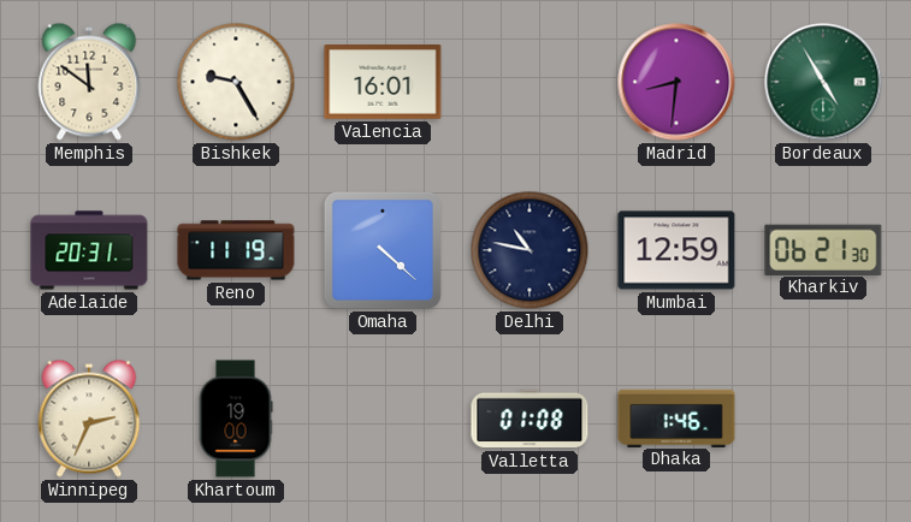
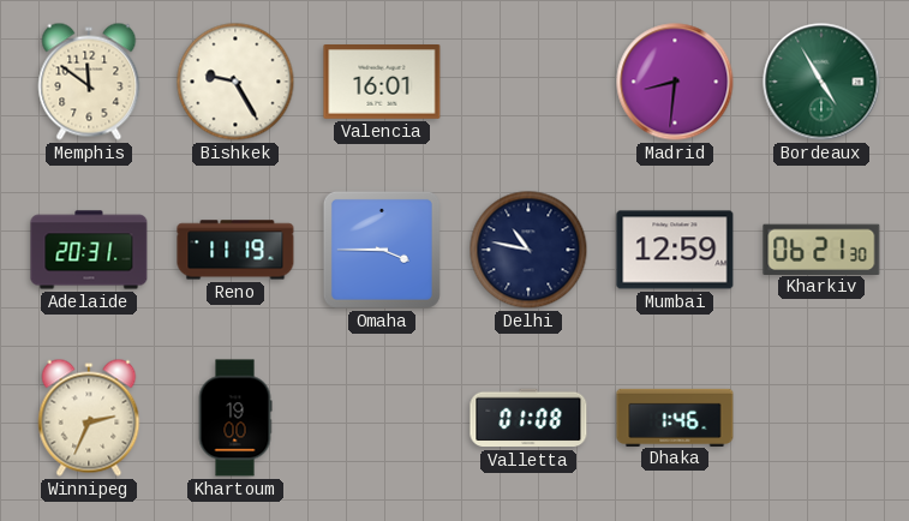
Omaha: 4:22 -> 3:45 (382, 250)
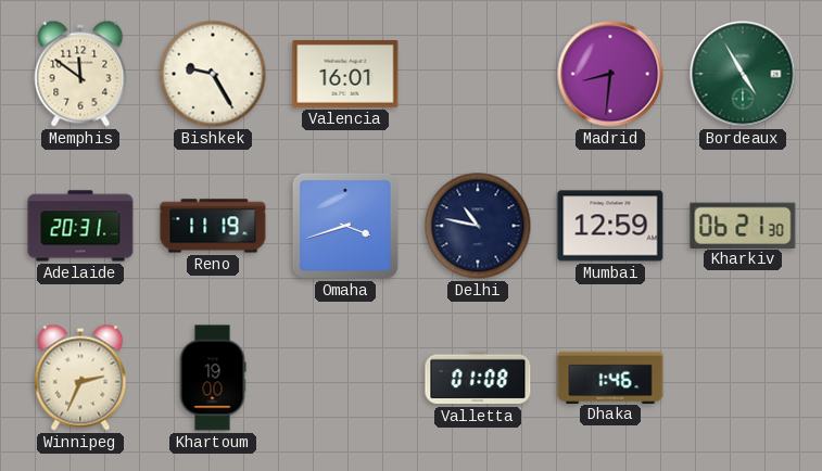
Omaha: 3:45 -> 3:42 (345, 226)
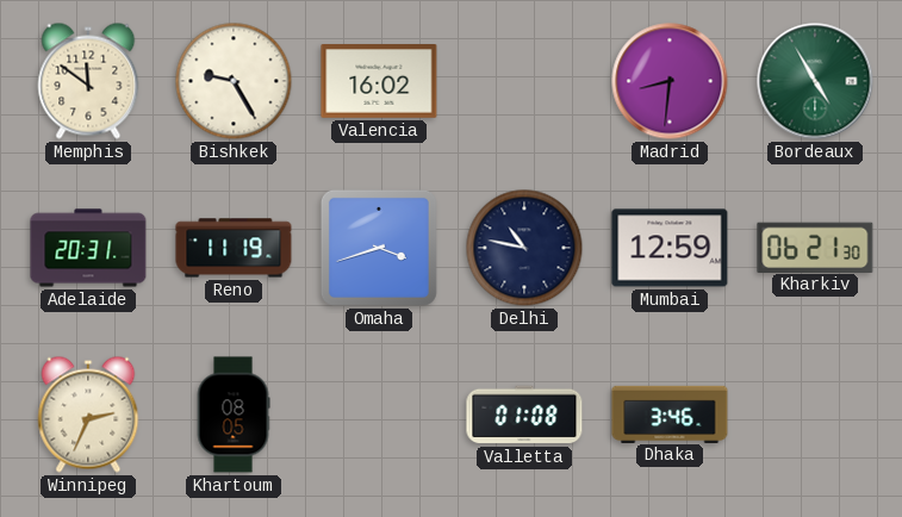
Valencia: 16:01 -> 16:02 (379, 81)
Khartoum: 19:00 -> 08:05 (234, 415)
Dhaka: 1:46 -> 3:46 (670, 413)
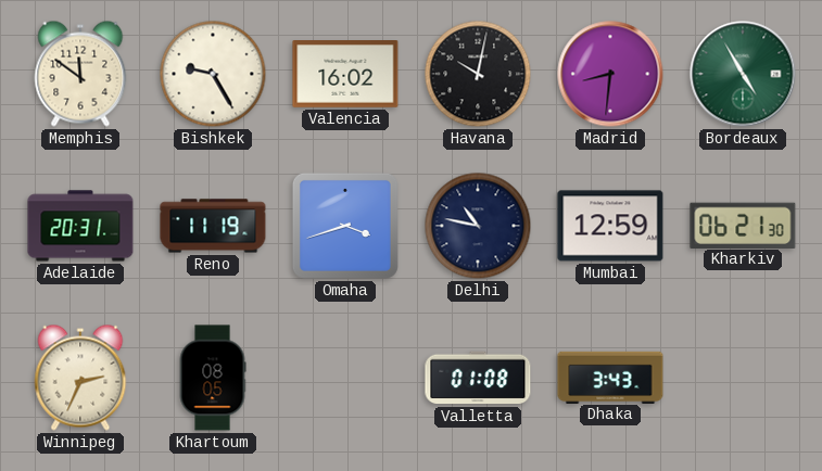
Havana: none -> 10:02 (478, 74)
Dhaka: 3:46 -> 3:43 (610, 377)
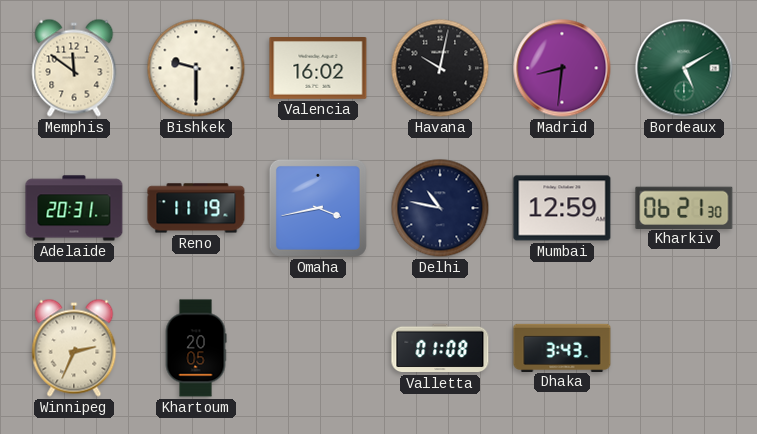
Bishkek: 9:25 -> 9:30 (196, 68)
Bordeaux: 4:55 -> 5:10 (684, 68)
Omaha: 3:42 -> 3:43 (318, 208)
Khartoum: 08:05 -> 20:05 (196, 348)
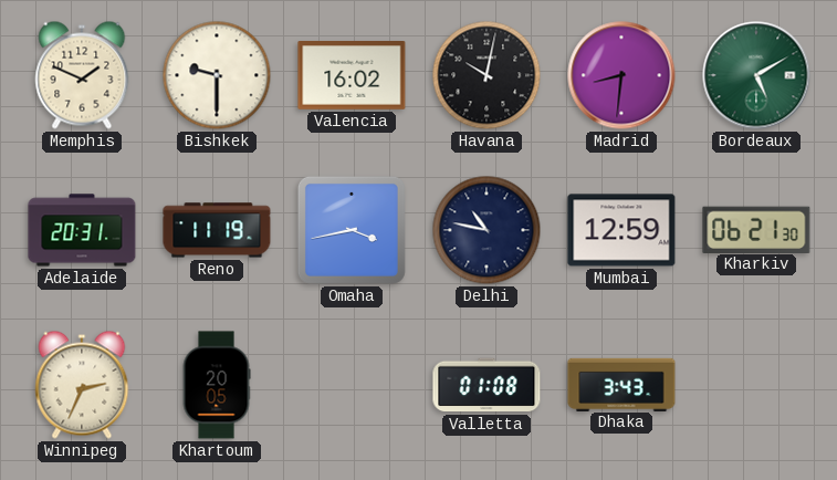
Memphis: 11:51 -> 1:49 (82, 75)
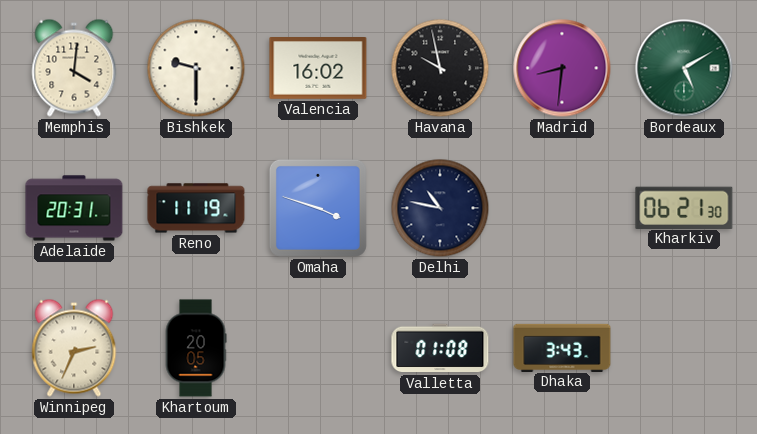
Memphis: 1:49 -> 4:01 (74, 68)
Havana: 10:02 -> 9:58 (440, 68)
Omaha: 3:43 -> 3:48 (318, 208)
Mumbai: 12:59 -> none (621, 230)
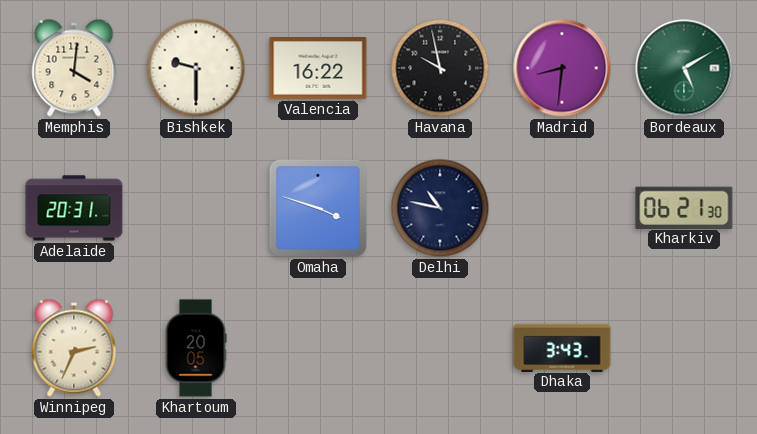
Valencia: 16:02 -> 16:22 (318, 68)
Reno: 11:19 -> none (196, 208)
Valletta: 01:08 -> none (440, 348)
